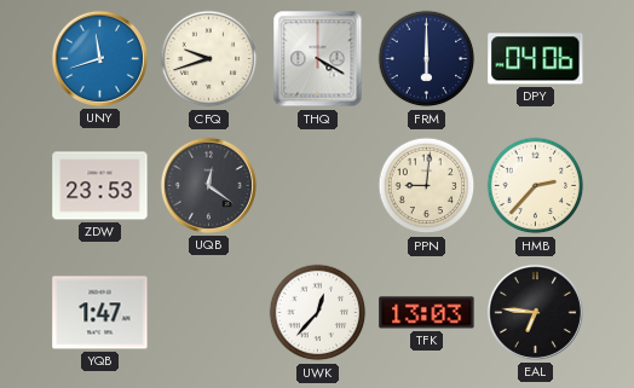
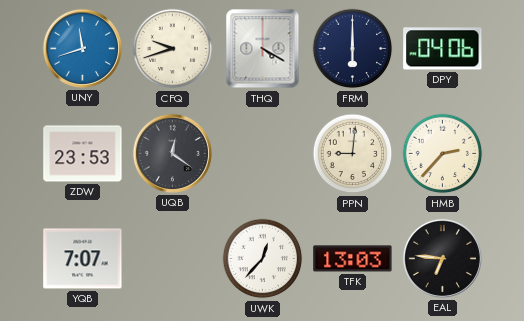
YQB: 1:47 -> 7:07 (83, 259)
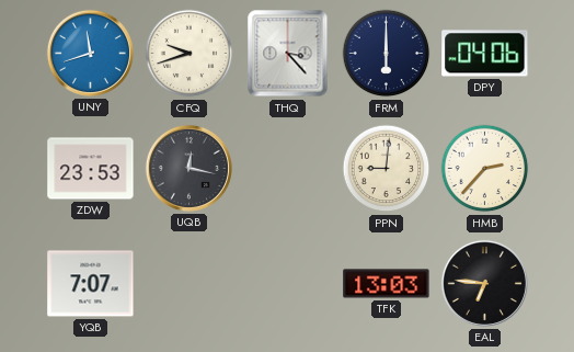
THQ: 4:20 -> 3:23 (288, 54)
UQB: 12:21 -> 12:17 (188, 168)
UWK: 12:37 -> none (263, 259)
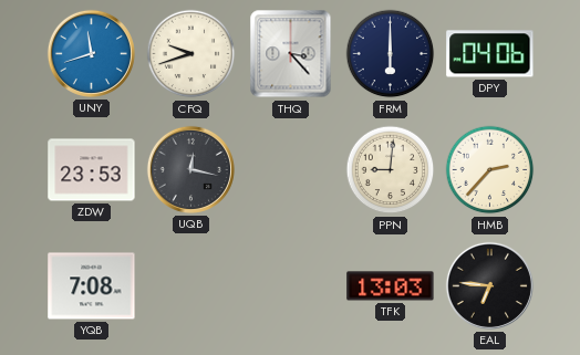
YQB: 7:07 -> 7:08 (92, 286)
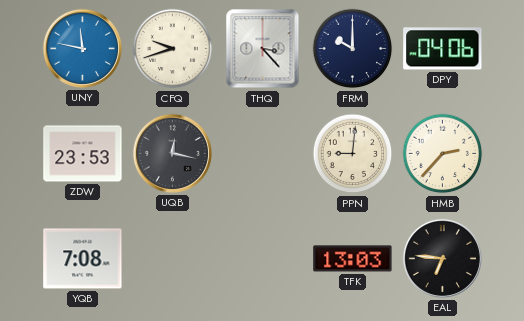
UNY: 11:42 -> 11:47 (82, 48)
FRM: 6:00 -> 10:00 (353, 49)
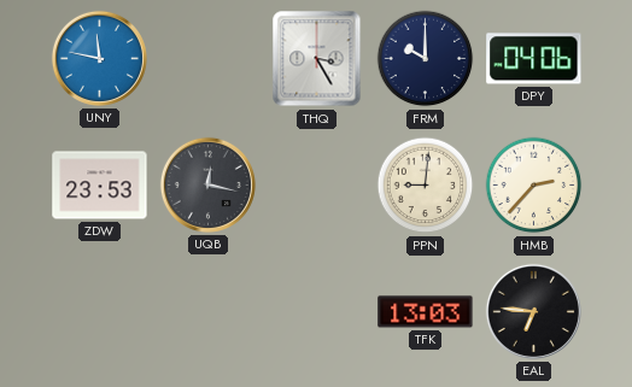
CFQ: 9:42 -> none (173, 49)
THQ: 3:23 -> 3:25 (317, 59)
YQB: 7:08 -> none (83, 259)
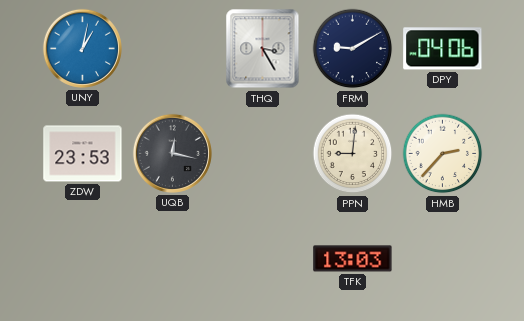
UNY: 11:47 -> 1:02 (82, 48)
FRM: 10:00 -> 9:10 (353, 49)
EAL: 6:46 -> none (533, 311)
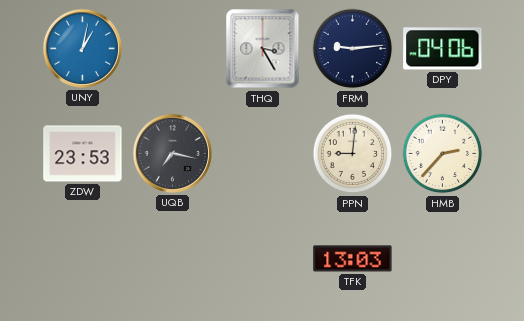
FRM: 9:10 -> 9:14 (353, 49)
UQB: 12:17 -> 7:17 (172, 153)
